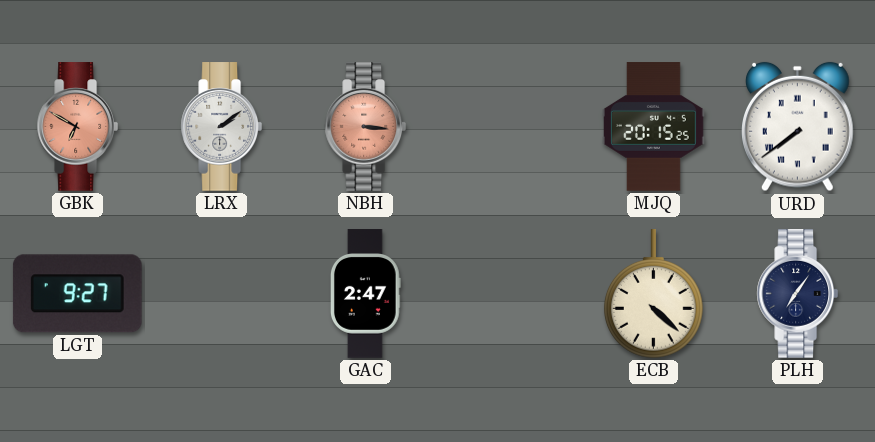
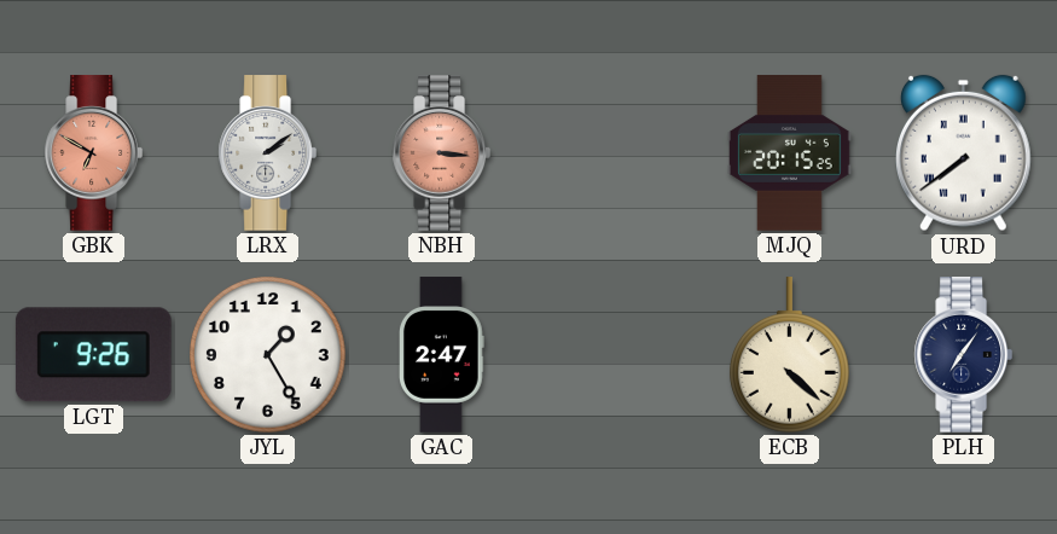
LGT: 9:27 -> 9:26 (93, 355)
JYL: none -> 1:25 (268, 355)
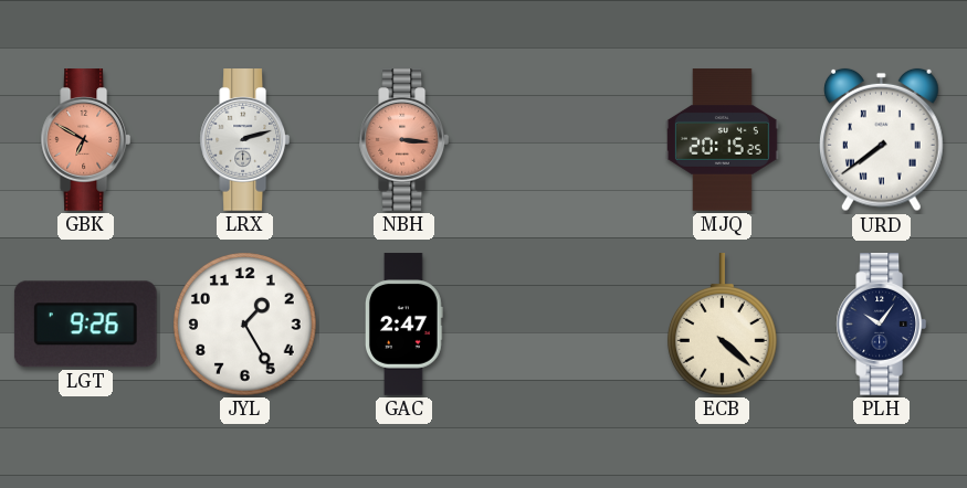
LRX: 2:09 -> 2:12 (244, 140)
PLH: 7:06 -> 10:06 (881, 325)
